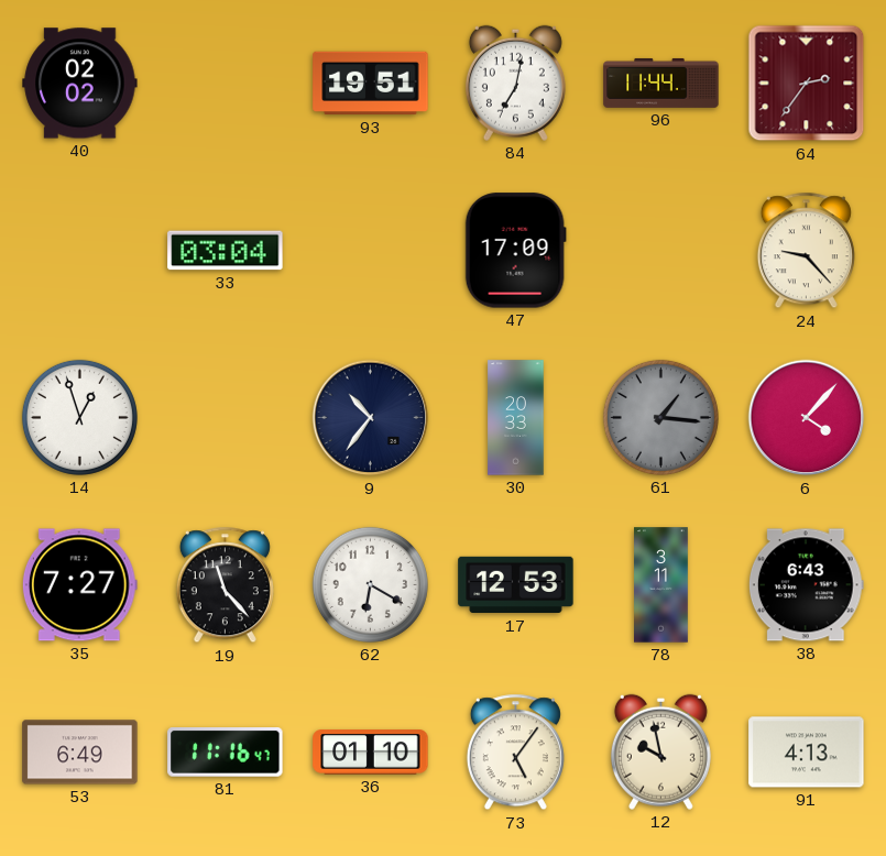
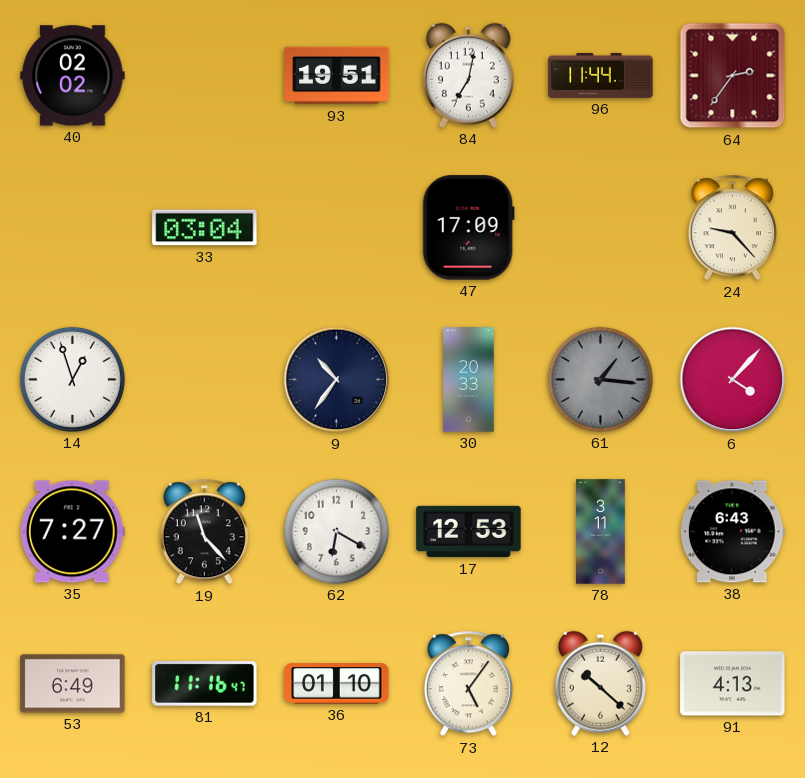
12: 9:58 -> 10:22 (600, 683)
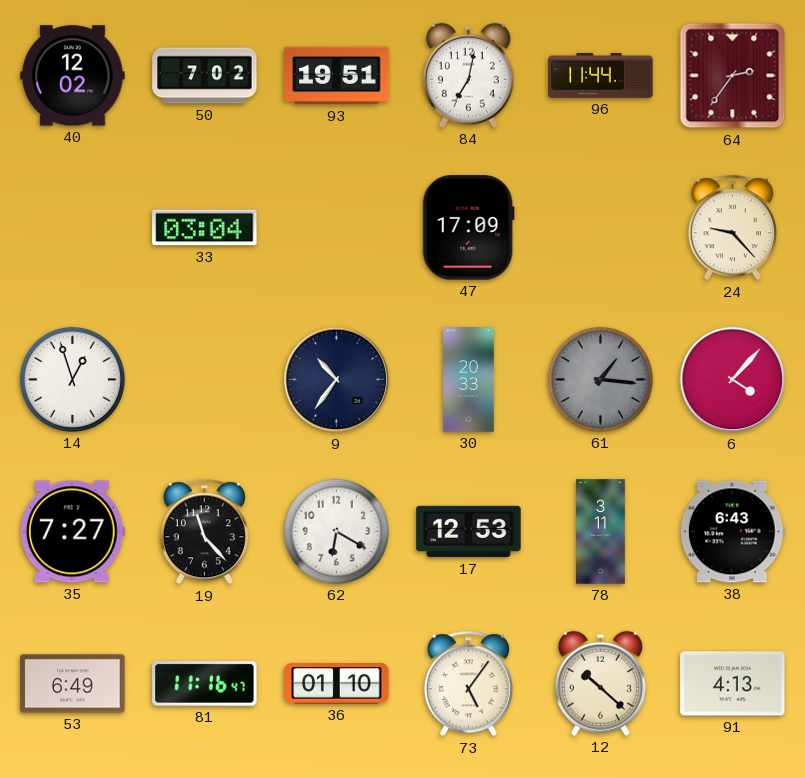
40: 02:02 -> 12:02 (73, 76)
50: none -> 7:02 (205, 76)
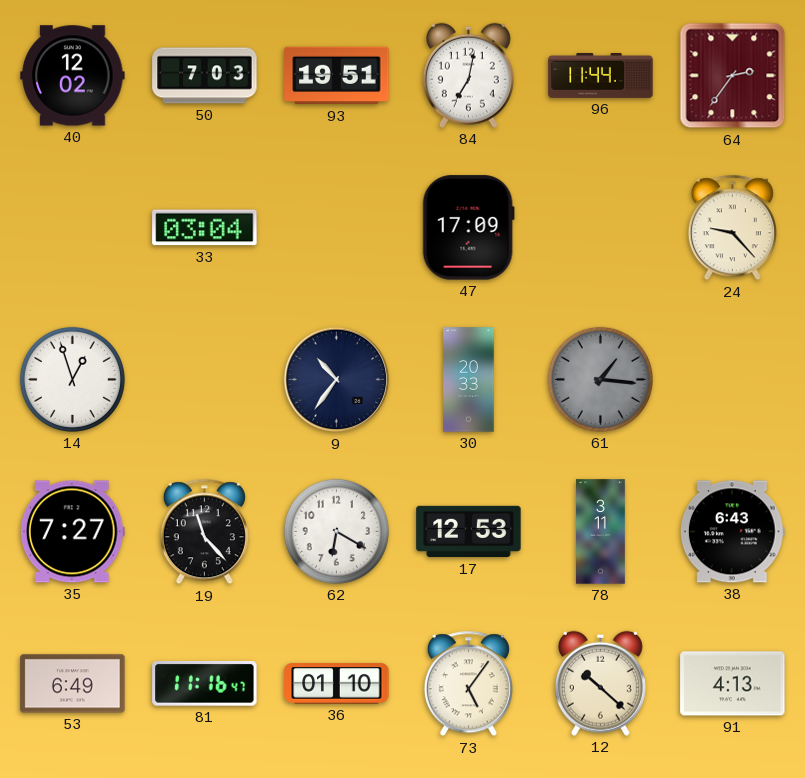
50: 7:02 -> 7:03 (205, 76)
6: 4:07 -> none (733, 380)
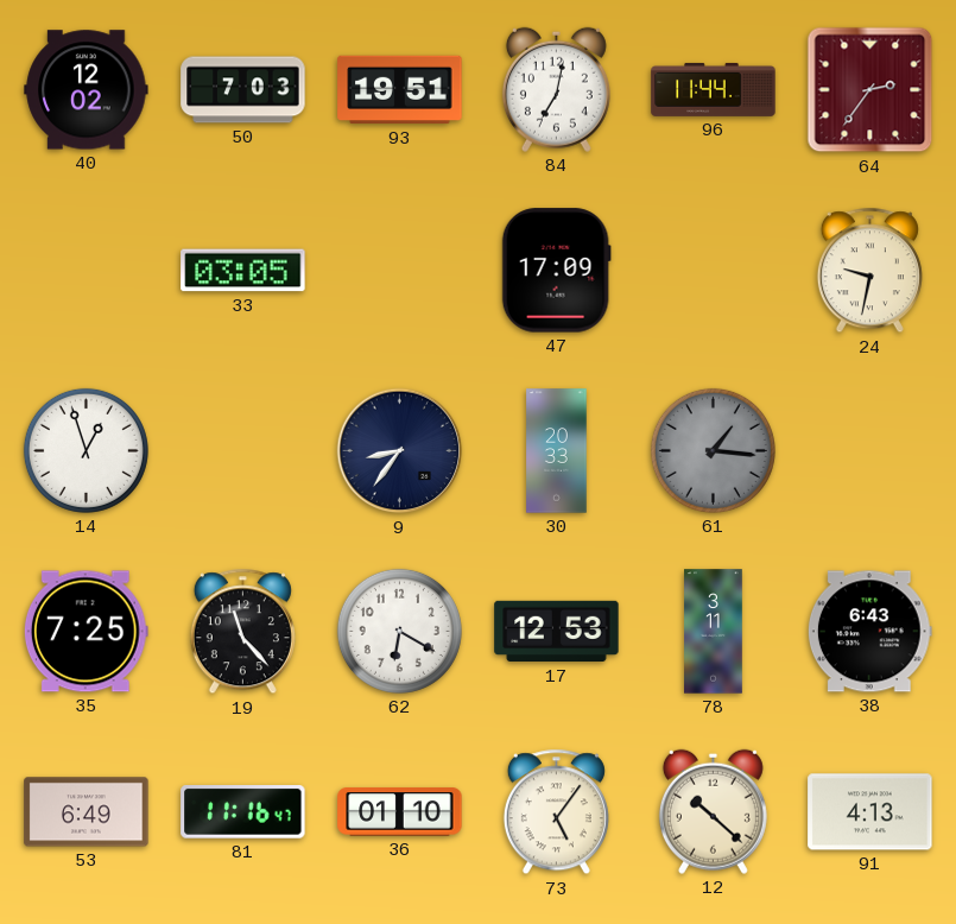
33: 03:04 -> 03:05 (243, 271)
24: 9:23 -> 9:32 (869, 271)
9: 10:36 -> 8:36 (400, 451)
35: 7:27 -> 7:25 (86, 632)
